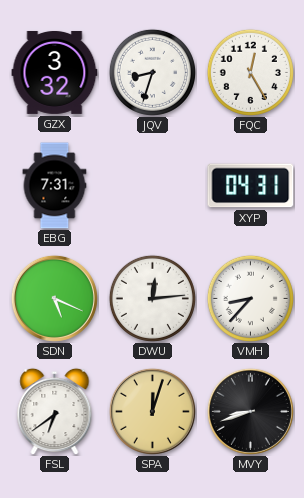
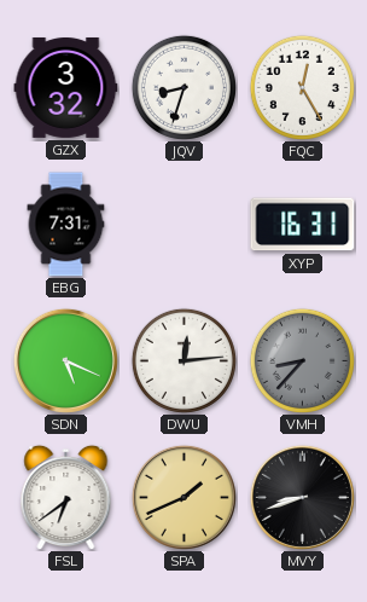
XYP: 04:31 -> 16:31 (303, 225)
VMH dial: white -> grey (302, 360)
SPA: 12:03 -> 1:41 (183, 497)
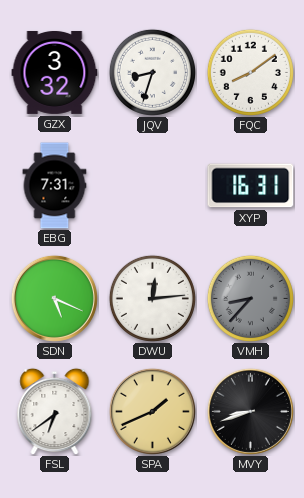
FQC: 12:25 -> 8:09 (250, 72)
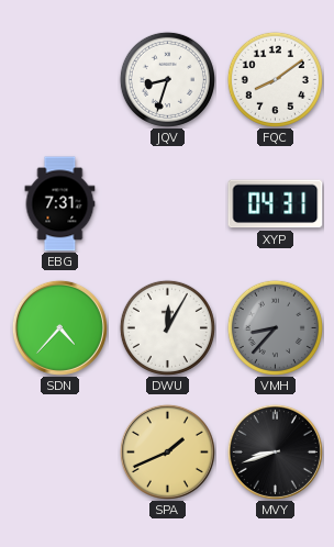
GZX: 3:32 -> none (55, 72)
XYP: 16:31 -> 04:31 (276, 204)
SDN: 5:19 -> 4:37 (59, 327)
DWU: 12:14 -> 12:05 (167, 327)
FSL: 6:39 -> none (55, 411)
